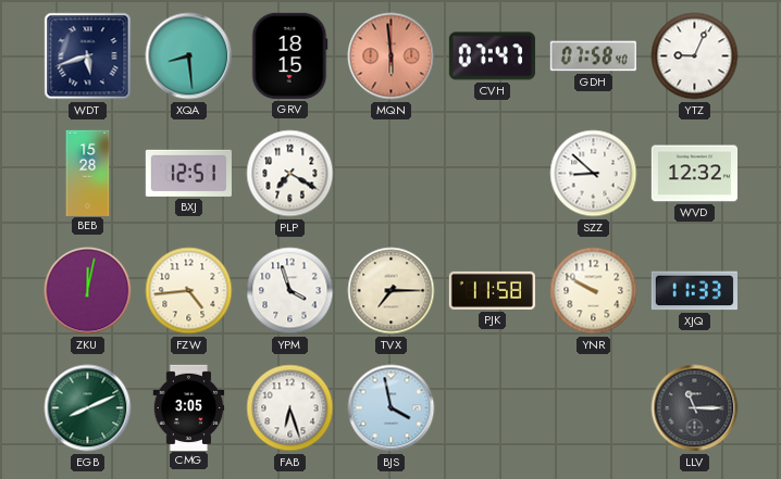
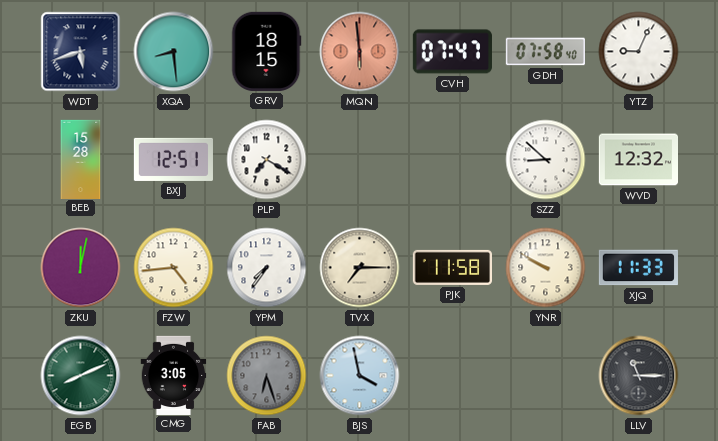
YPM: 3:57 -> 7:36 (267, 268)
FAB dial: white -> grey (267, 376)
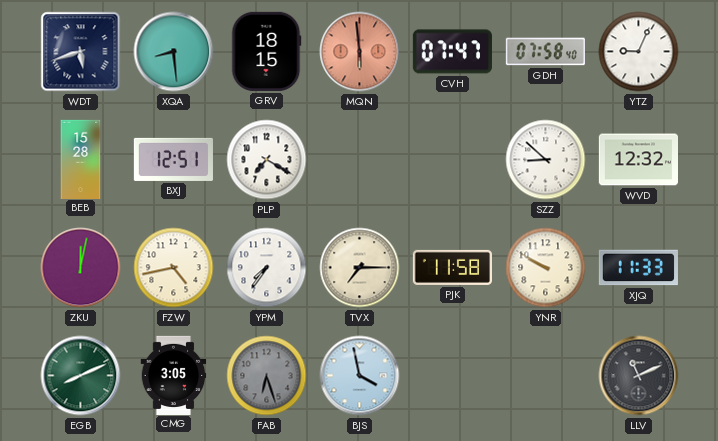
FZW: 4:44 -> 4:43 (174, 268)
LLV: 11:15 -> 11:11 (639, 376)
